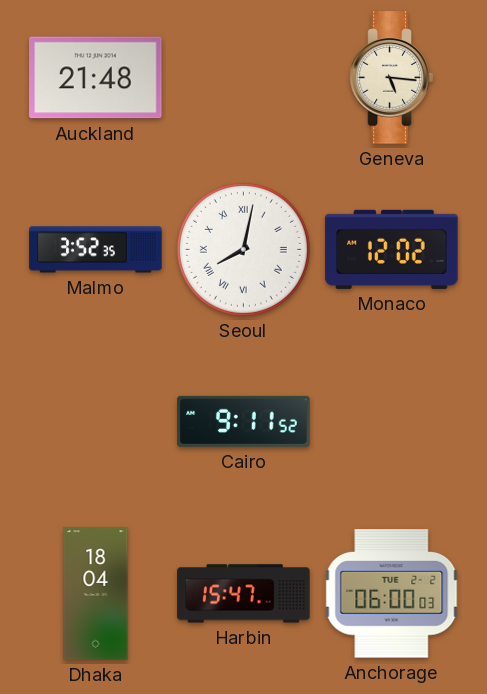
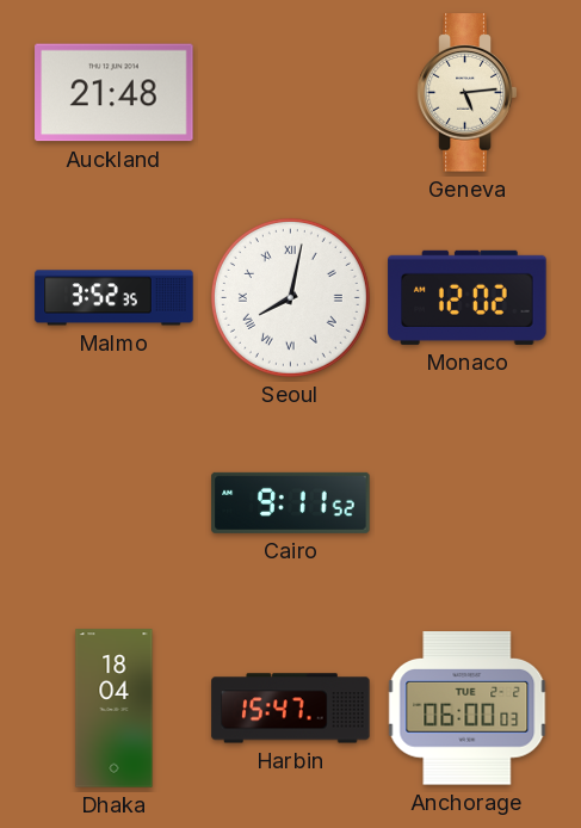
Geneva: 5:16 -> 5:14 (468, 93)
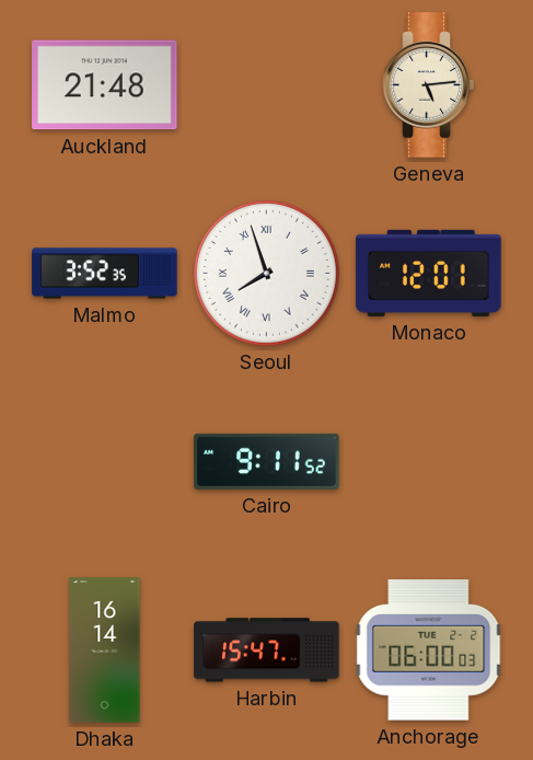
Seoul: 8:02 -> 7:57 (266, 273)
Monaco: 12:02 -> 12:01 (429, 273)
Dhaka: 18:04 -> 16:14 (105, 650)
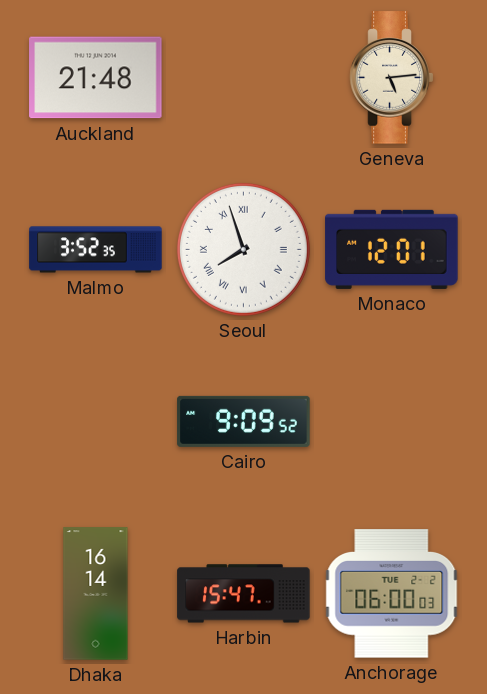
Cairo: 9:11 -> 9:09 (244, 421)
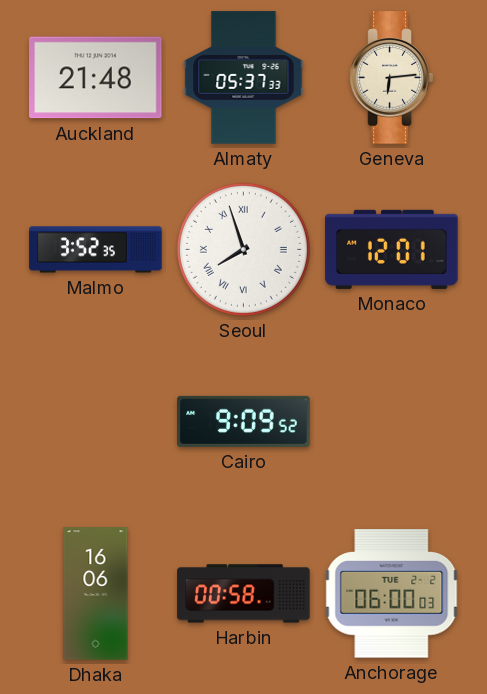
Almaty: none -> 05:37 (244, 78)
Geneva: 5:14 -> 6:14 (392, 78)
Dhaka: 16:14 -> 16:06 (96, 594)
Harbin: 15:47 -> 00:58 (244, 594)
